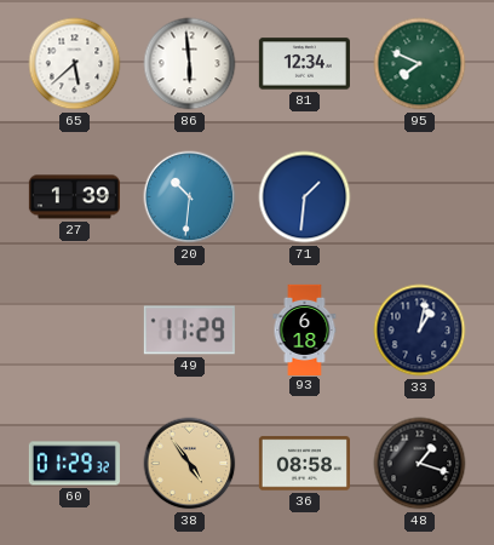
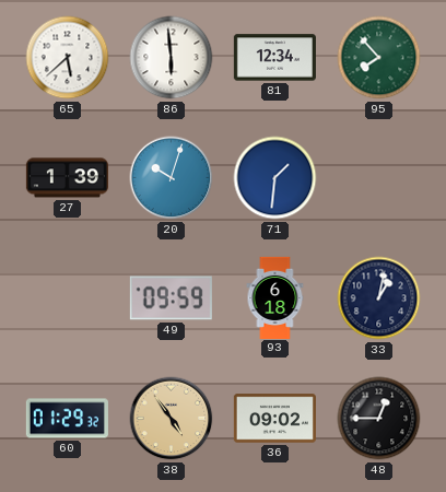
95: 7:49 -> 7:53 (379, 58)
20: 10:31 -> 10:03 (172, 178)
49: 11:29 -> 09:59 (171, 298)
36: 08:58 -> 09:02 (274, 419)
48: 1:18 -> 12:45 (379, 419)
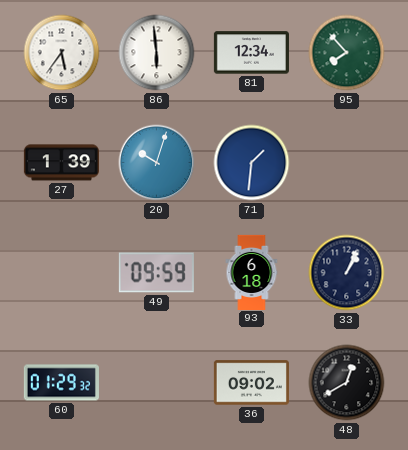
65: 5:38 -> 5:36 (62, 53)
33: 1:02 -> 1:04 (347, 273)
38: 4:54 -> none (172, 419)
48: 12:45 -> 12:40 (347, 383)
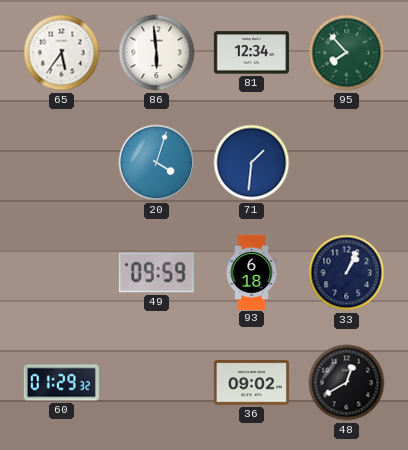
27: 1:39 -> none (61, 163)
20: 10:03 -> 4:03 (157, 163)
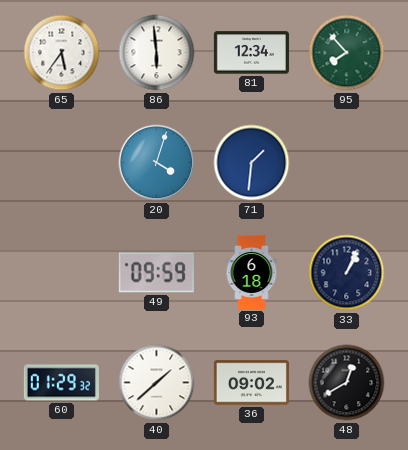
40: none -> 1:38 (157, 383)
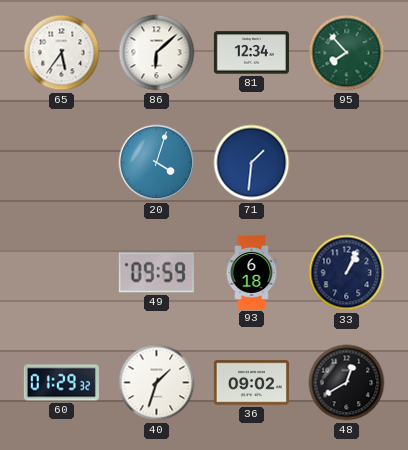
86: 5:59 -> 6:08 (157, 53)
40: 1:38 -> 1:33 (157, 383)
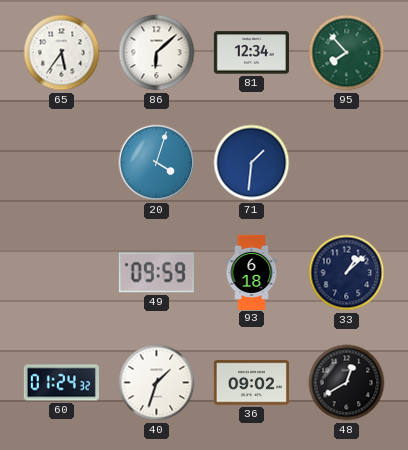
33: 1:04 -> 1:08 (347, 273)
60: 01:29 -> 01:24 (61, 383)
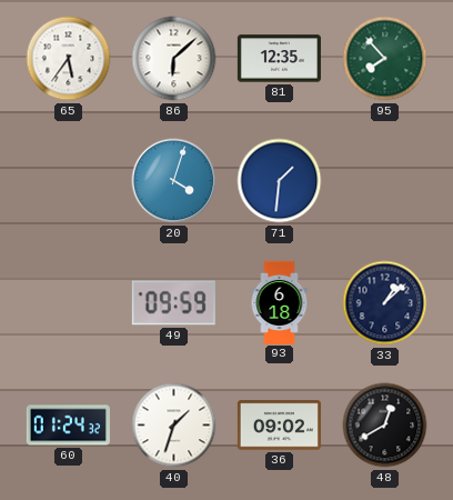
81: 12:34 -> 12:35 (279, 59)
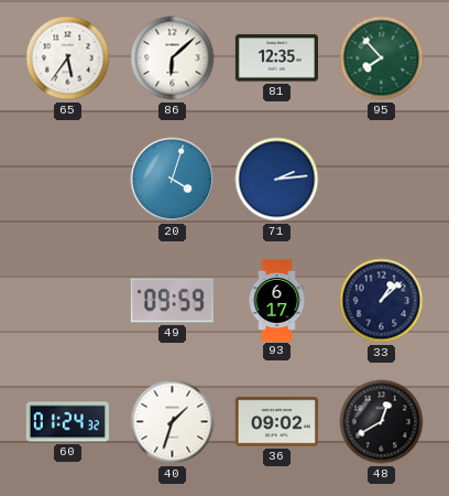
71: 1:31 -> 2:14 (277, 180)
93: 6:18 -> 6:17 (277, 300)
